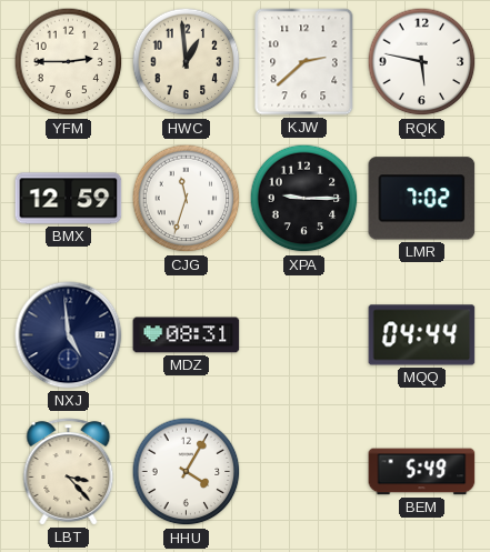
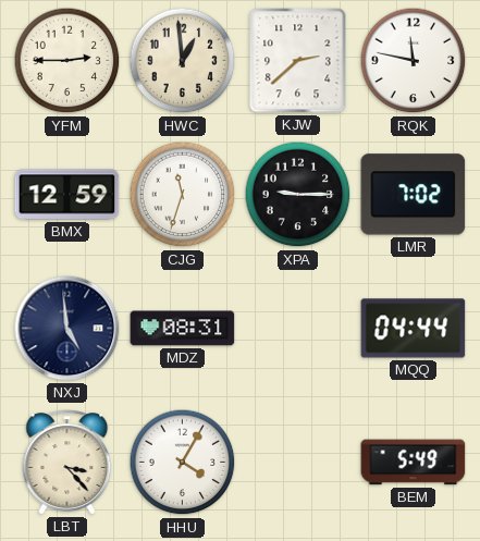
RQK: 5:47 -> 11:47 (414, 61)
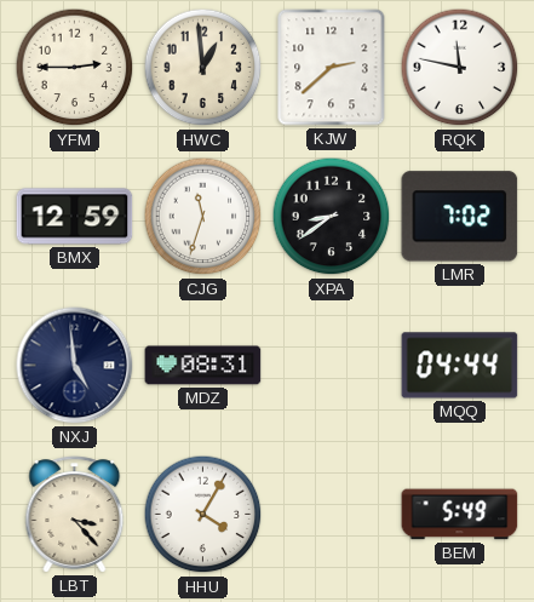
XPA: 9:15 -> 8:39 (332, 217)
